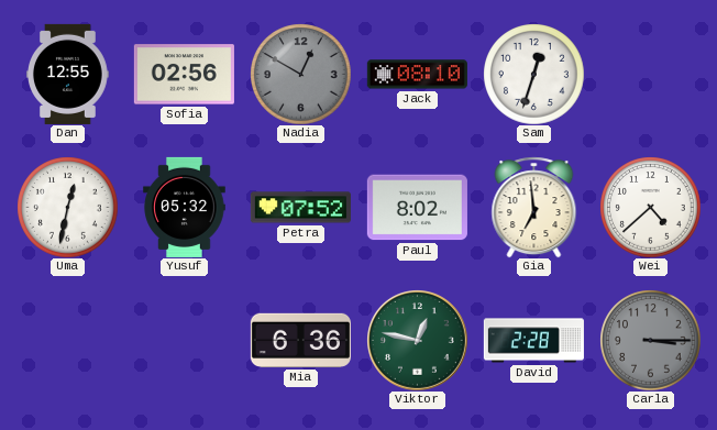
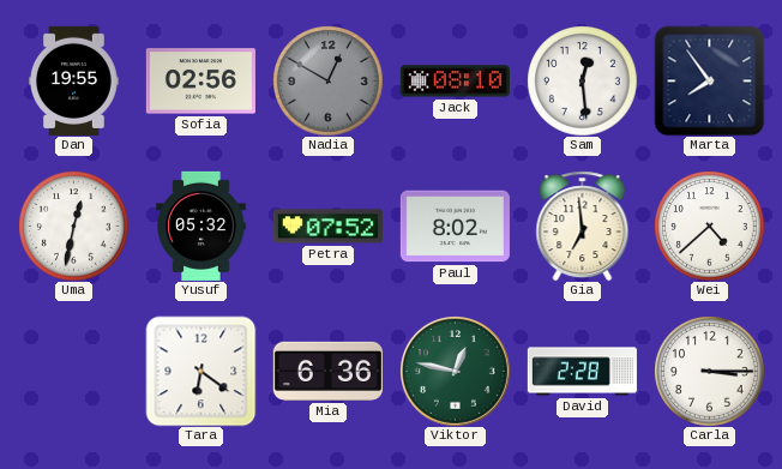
Dan: 12:55 -> 19:55 (74, 80)
Sam: 12:33 -> 12:29 (582, 80)
Marta: none -> 7:54 (709, 80)
Tara: none -> 6:21 (200, 371)
Carla dial: grey -> white (709, 371)
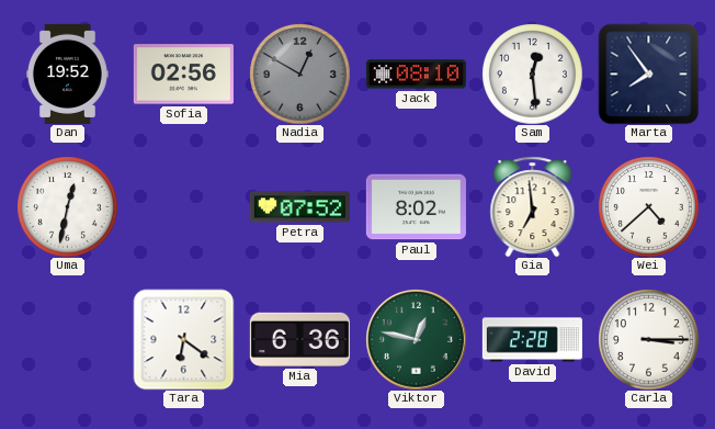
Dan: 19:55 -> 19:52 (68, 74)
Yusuf: 05:32 -> none (201, 226)
